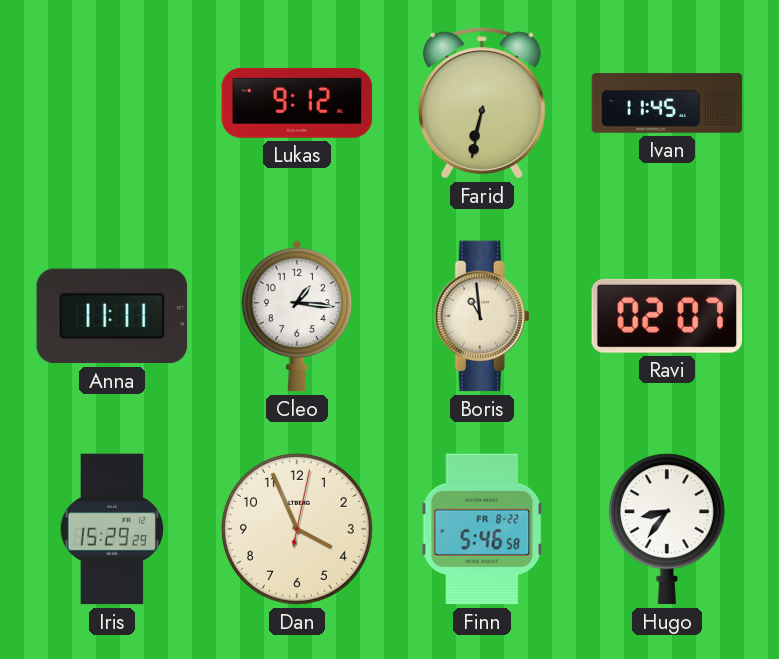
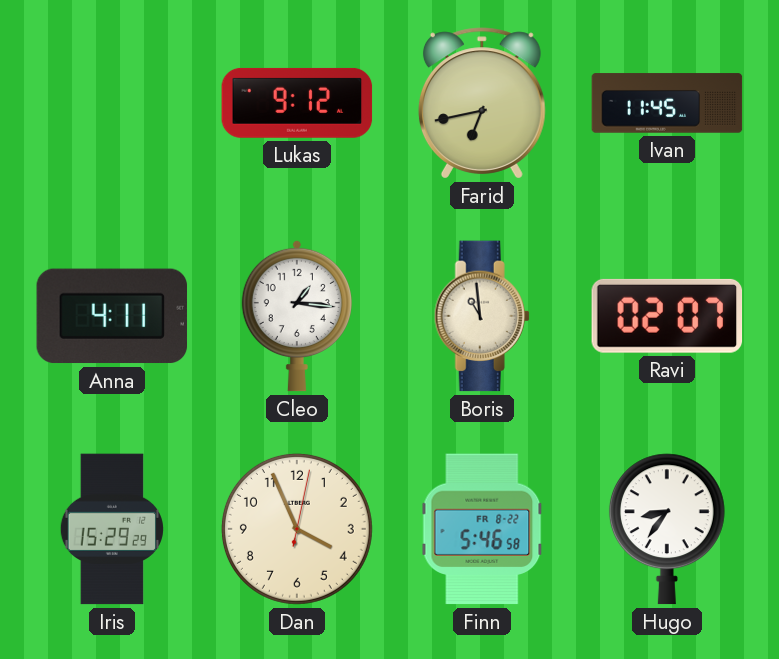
Farid: 6:32 -> 6:43 (482, 103)
Anna: 11:11 -> 4:11 (112, 316)
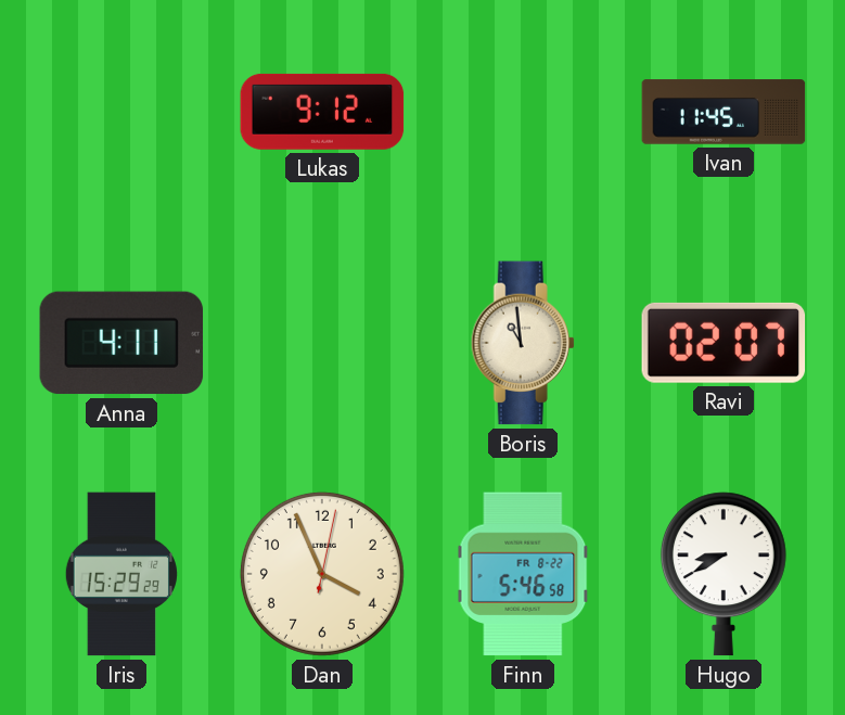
Farid: 6:43 -> none (482, 103)
Cleo: 1:16 -> none (297, 316)
Hugo: 8:36 -> 8:40 (724, 574)
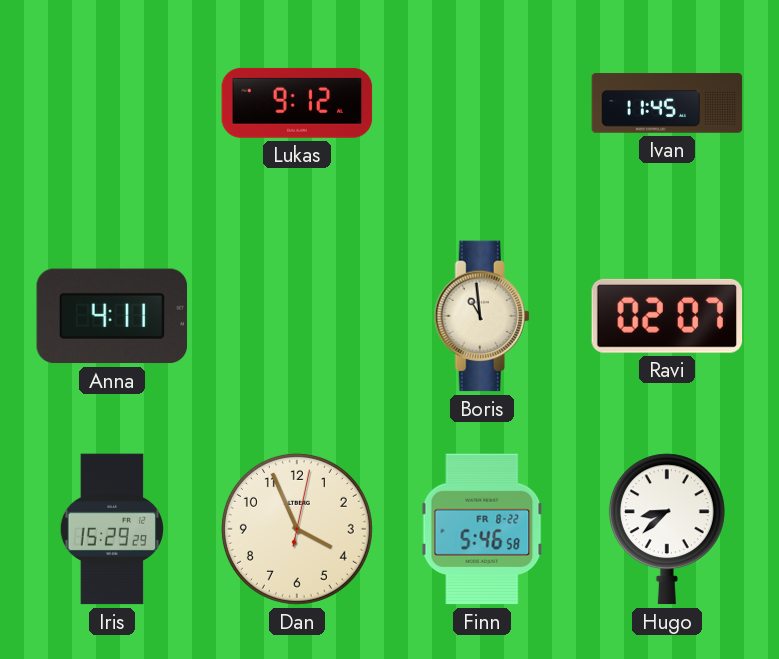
Hugo: 8:40 -> 8:38 (667, 529)
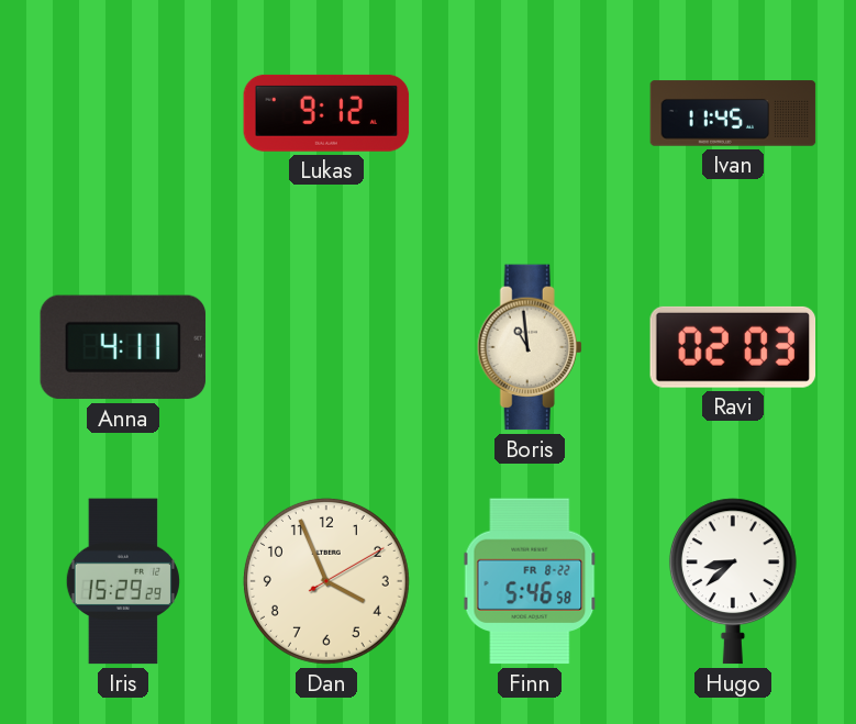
Ravi: 02:07 -> 02:03 (733, 347)
Dan: 3:56:02 -> 3:56:10 (326, 581)
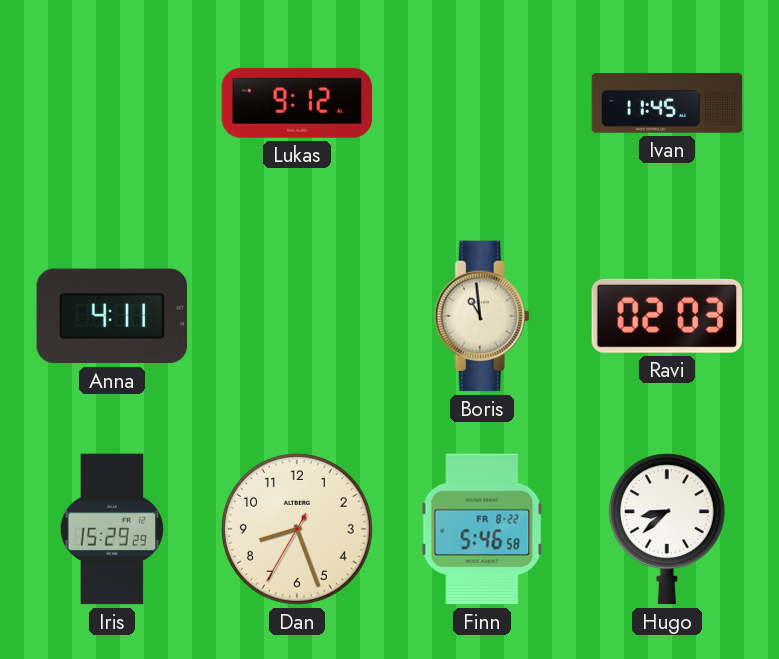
Dan: 3:56 -> 8:26 (297, 529)
